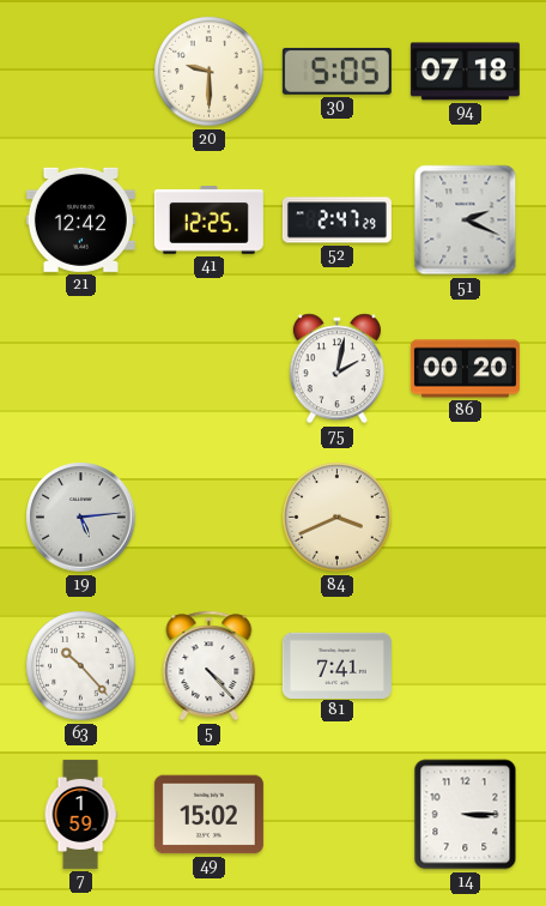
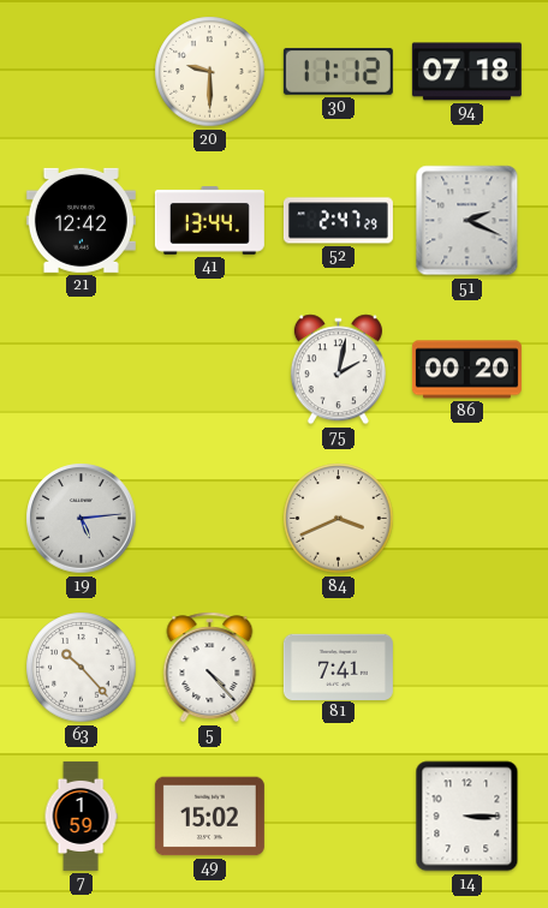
30: 5:05 -> 11:12 (338, 71)
41: 12:25 -> 13:44 (209, 221)
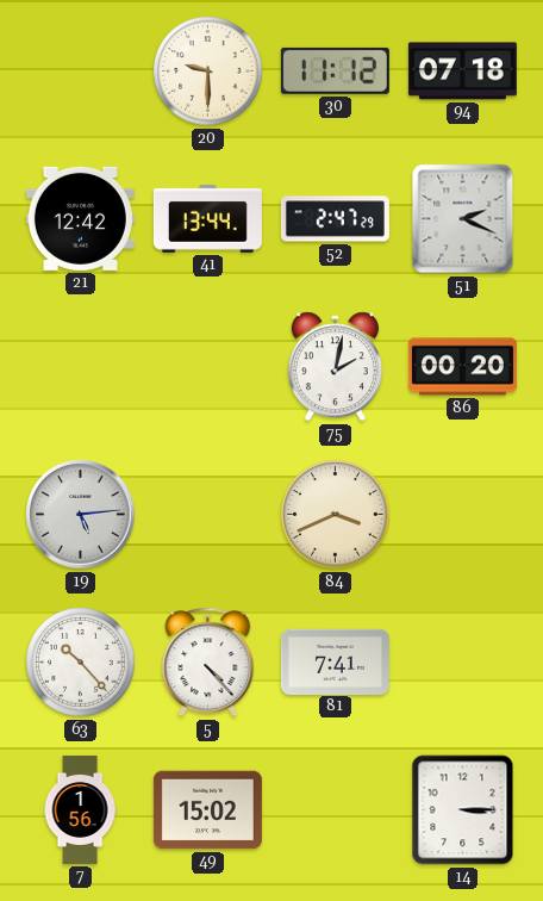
7: 1:59 -> 1:56 (80, 809)
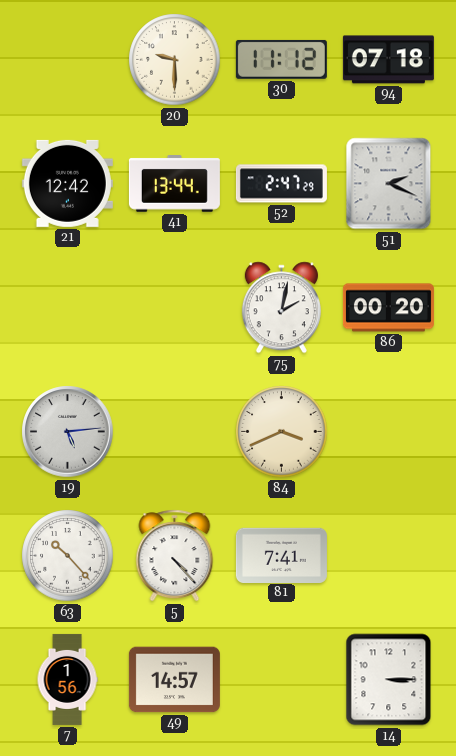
49: 15:02 -> 14:57 (174, 680)
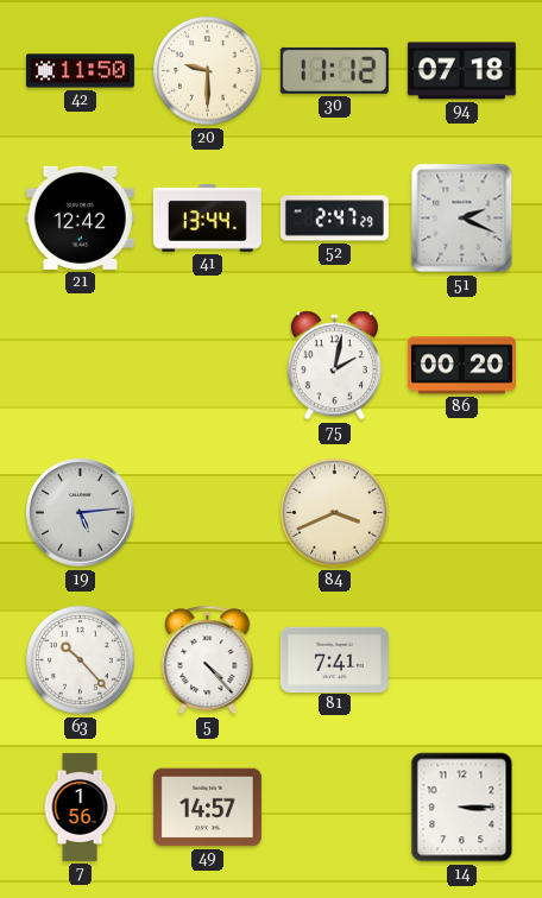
42: none -> 11:50 (80, 71)
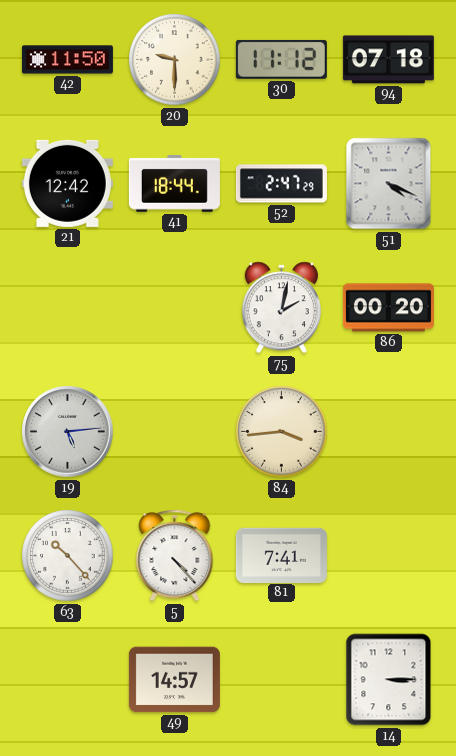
41: 13:44 -> 18:44 (174, 184)
51: 2:19 -> 4:19 (389, 184)
84: 3:41 -> 3:44 (282, 432)
7: 1:56 -> none (80, 807)
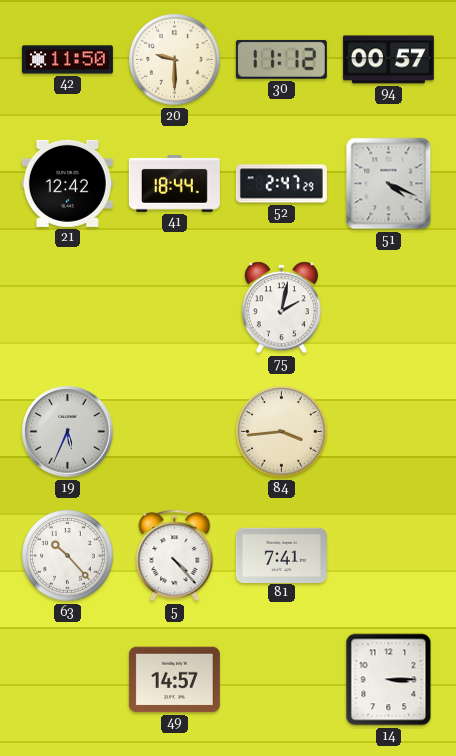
94: 07:18 -> 00:57 (388, 60)
86: 00:20 -> none (388, 308)
19: 5:14 -> 5:34 (68, 432)
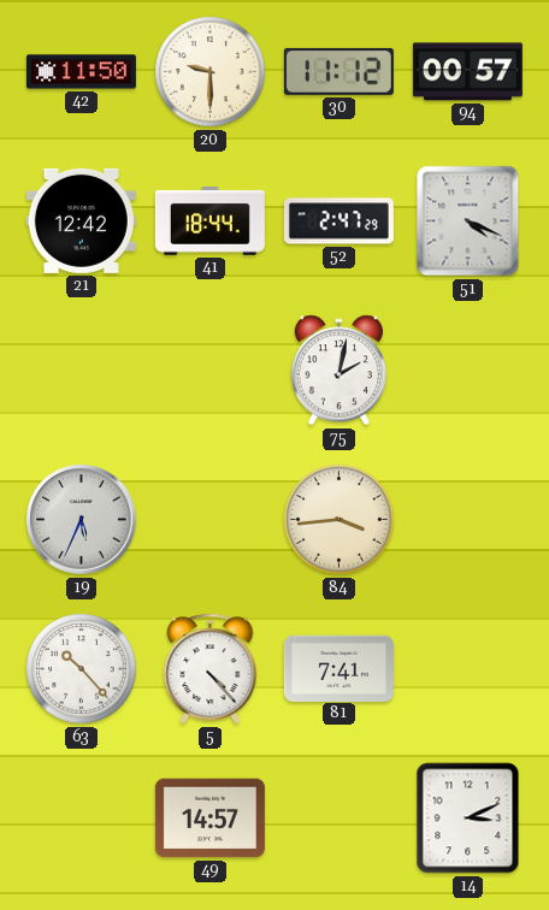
14: 3:15 -> 3:11 (468, 819)
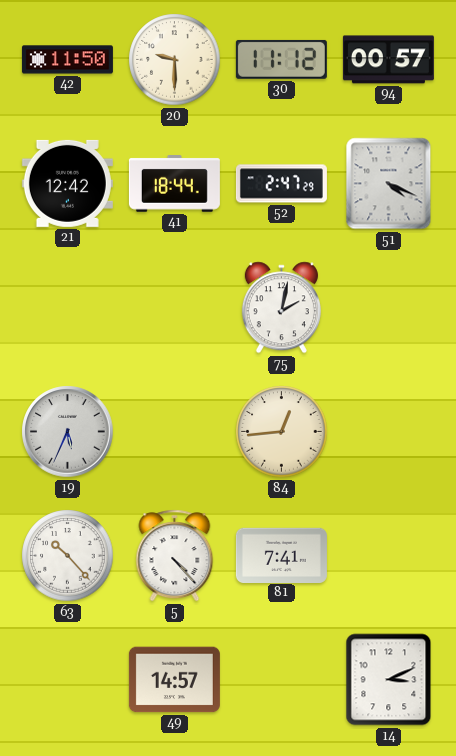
84: 3:44 -> 12:44 (282, 432)
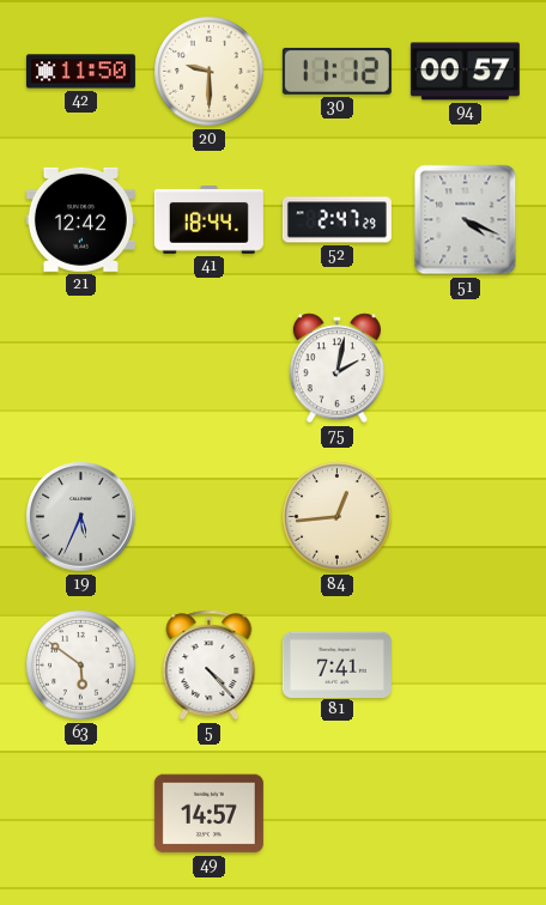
63: 10:23 -> 5:51 (81, 666)
14: 3:11 -> none (389, 680)
